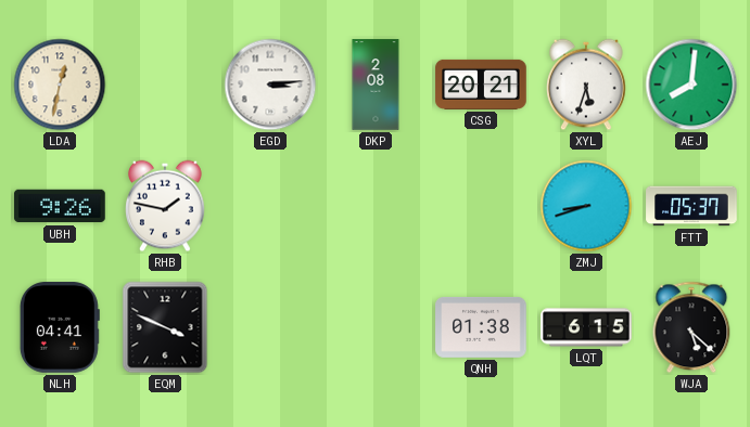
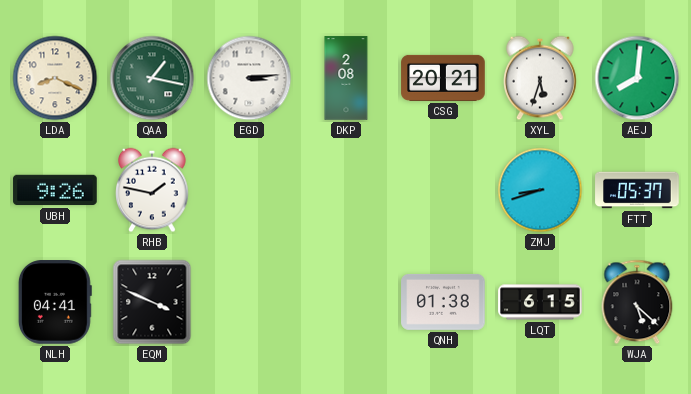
LDA: 12:32 -> 8:19 (55, 78)
QAA: none -> 1:17 (152, 78)
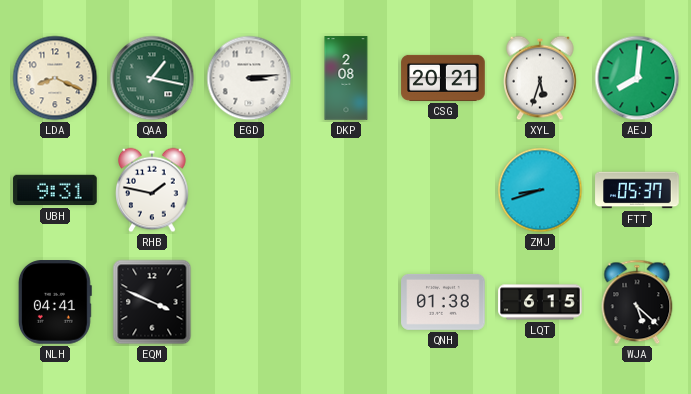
UBH: 9:26 -> 9:31 (55, 190)
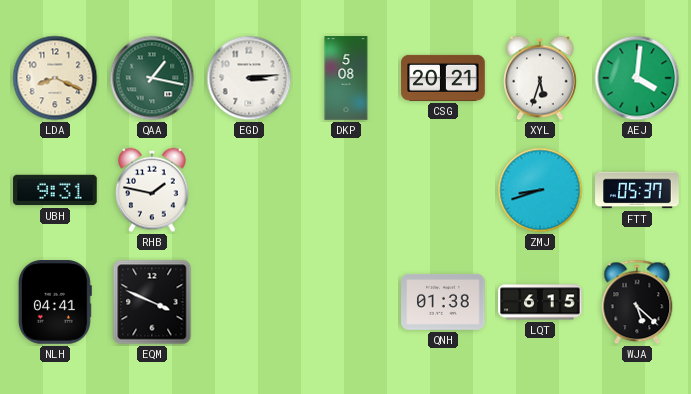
DKP: 2:08 -> 5:08 (346, 78)
AEJ: 8:01 -> 4:01 (637, 78)
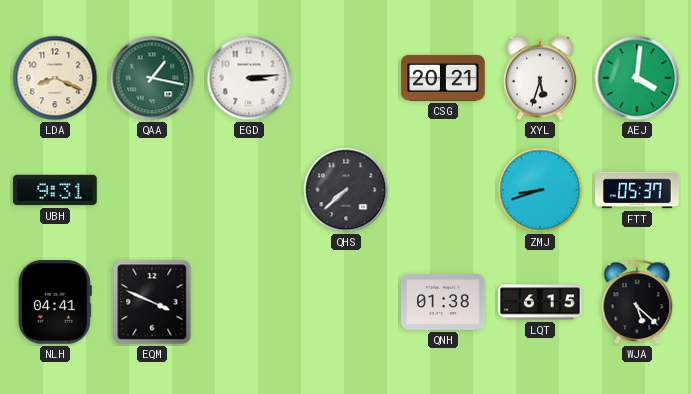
DKP: 5:08 -> none (346, 78)
RHB: 1:47 -> none (152, 190)
QHS: none -> 7:38 (346, 190)
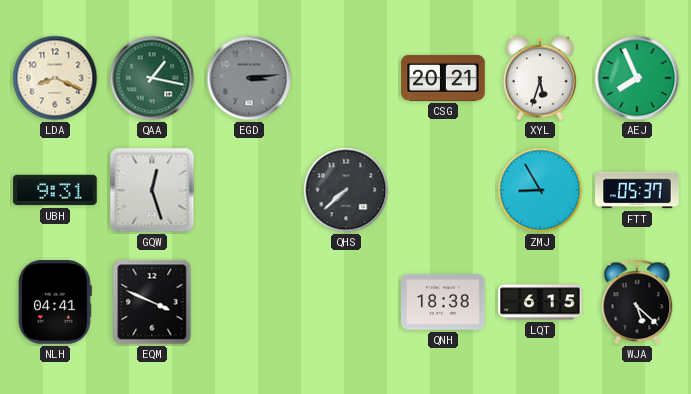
EGD dial: white -> grey (249, 78)
AEJ: 4:01 -> 7:56 (637, 78)
GQW: none -> 12:27 (152, 190)
ZMJ: 8:42 -> 8:55 (540, 190)
QNH: 01:38 -> 18:38 (443, 302)
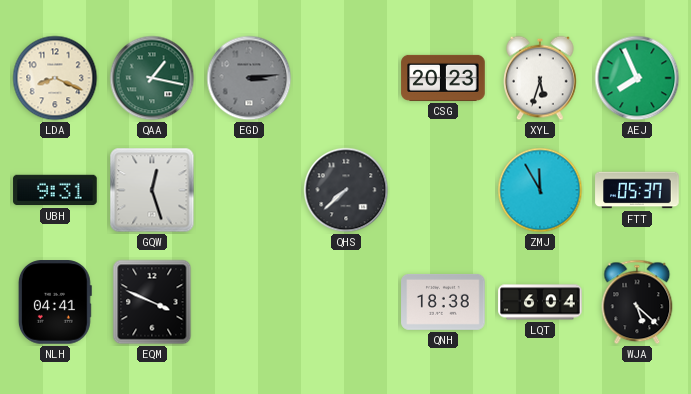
CSG: 20:21 -> 20:23 (443, 78)
ZMJ: 8:55 -> 11:55 (540, 190)
LQT: 6:15 -> 6:04 (540, 302)
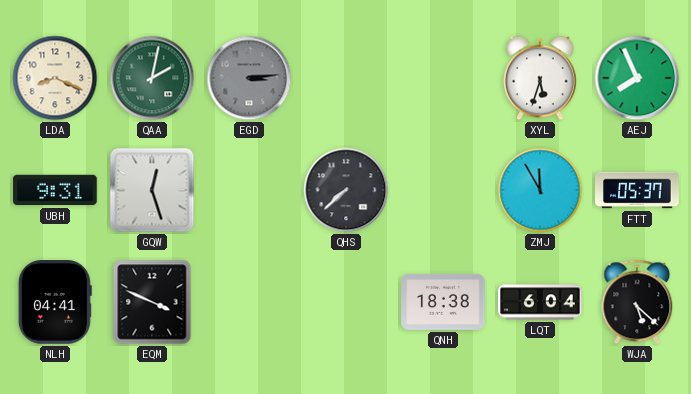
QAA: 1:17 -> 2:02 (152, 78)
CSG: 20:23 -> none (443, 78)
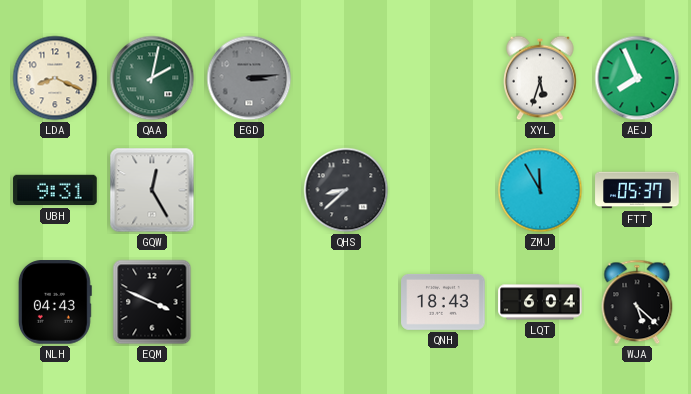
GQW: 12:27 -> 12:25 (152, 190)
QHS: 7:38 -> 8:38 (346, 190)
NLH: 04:41 -> 04:43 (55, 302)
QNH: 18:38 -> 18:43 (443, 302)
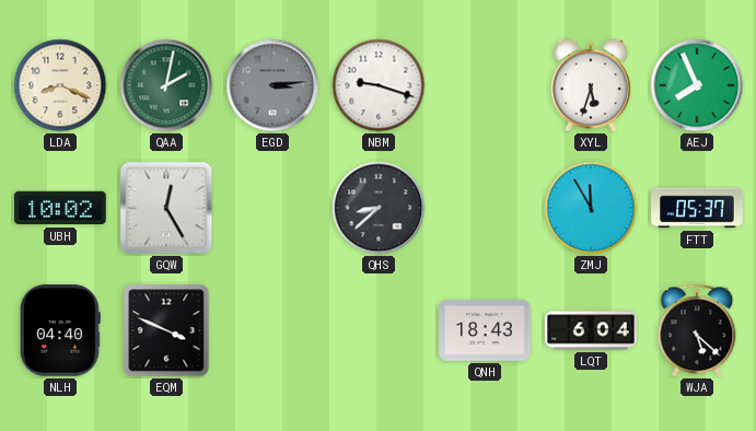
NBM: none -> 9:18 (379, 85)
UBH: 9:31 -> 10:02 (60, 208)
NLH: 04:43 -> 04:40 (60, 330)
